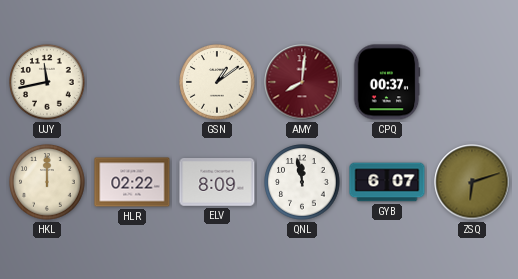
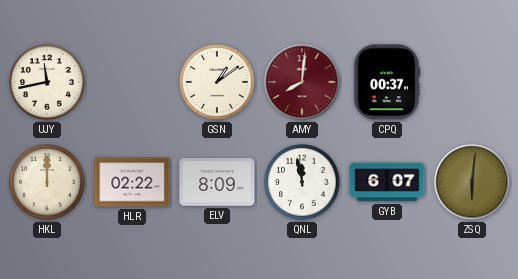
ZSQ: 6:12 -> 6:01 (472, 182)
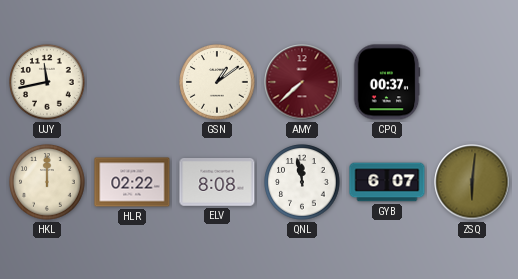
AMY: 8:01 -> 7:38 (302, 82)
ELV: 8:09 -> 8:08 (217, 183)
